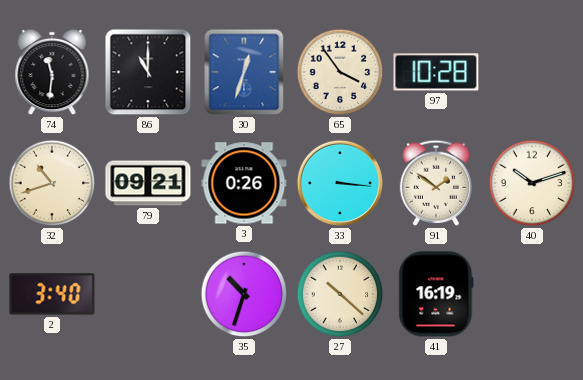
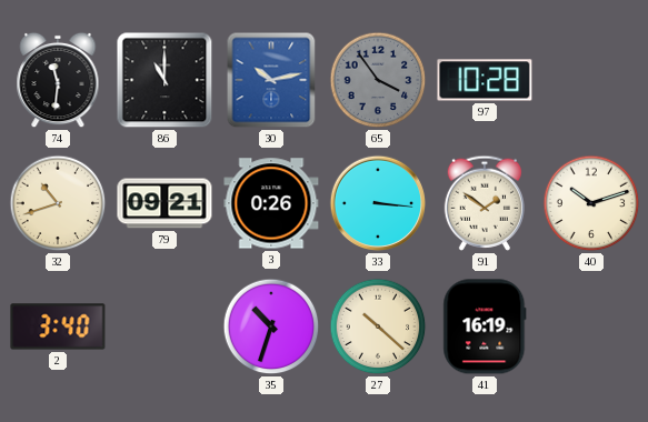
30: 12:33 -> 10:13 (271, 80)
65 dial: cream -> grey (378, 80)
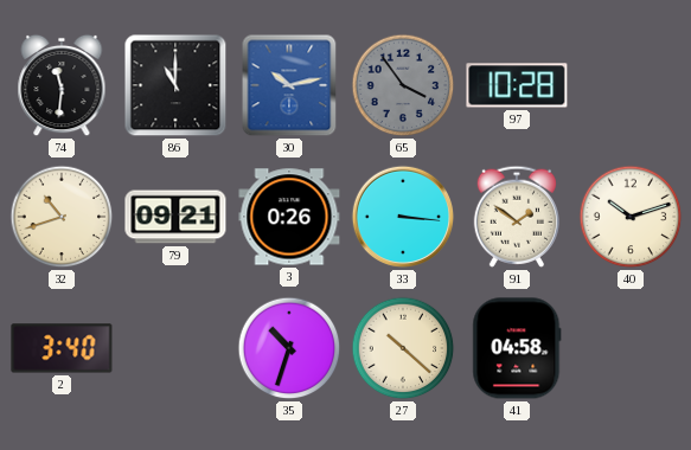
41: 16:19 -> 04:58 (517, 348)
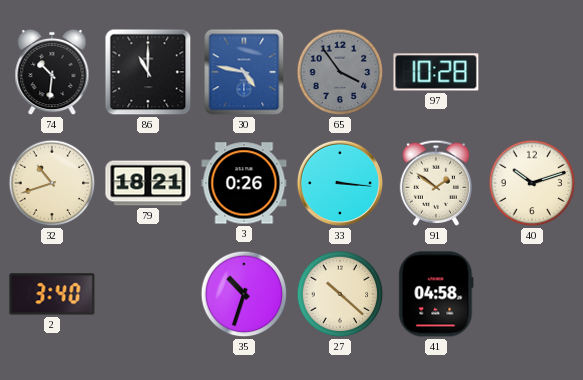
74: 11:31 -> 10:31 (52, 72)
30: 10:13 -> 4:47 (244, 72)
79: 09:21 -> 18:21 (148, 183)
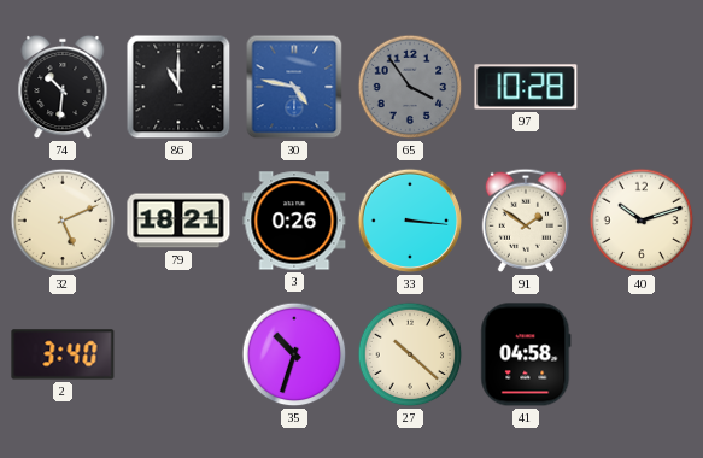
32: 10:42 -> 5:11 (63, 221)
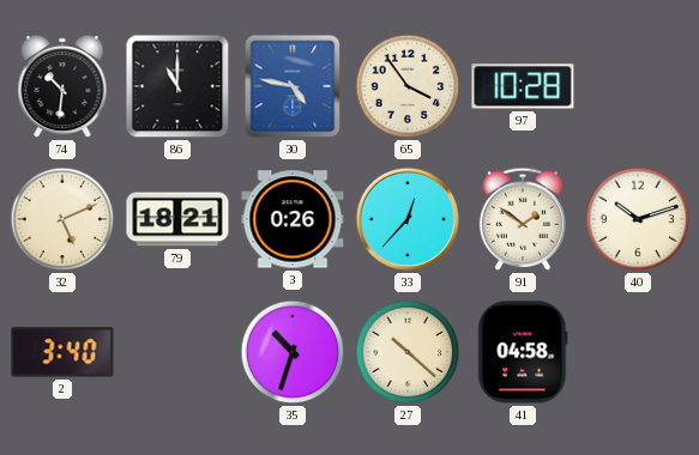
65 dial: grey -> cream (408, 86)
33: 3:16 -> 12:37 (408, 219)
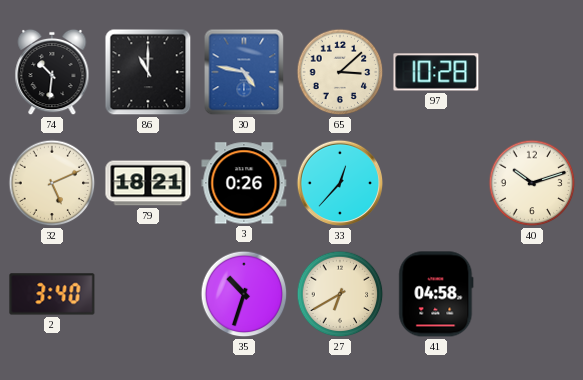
65: 3:54 -> 3:08 (340, 72)
91: 1:51 -> none (522, 219)
27: 10:22 -> 6:40 (340, 294)
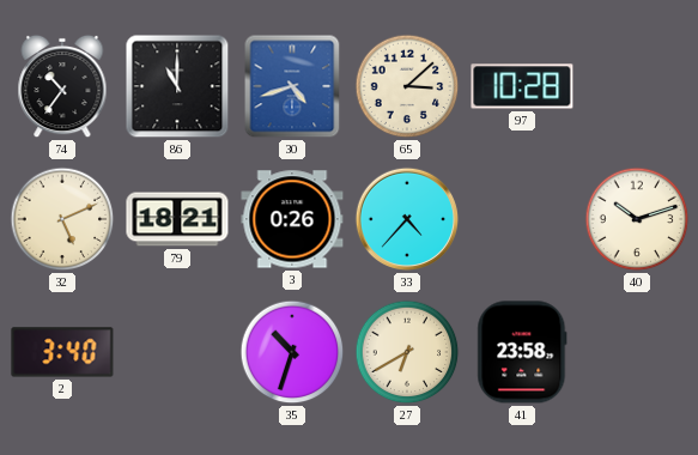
74: 10:31 -> 10:36 (62, 86)
30: 4:47 -> 4:42 (292, 86)
33: 12:37 -> 4:37 (407, 219)
41: 04:58 -> 23:58 (522, 352)
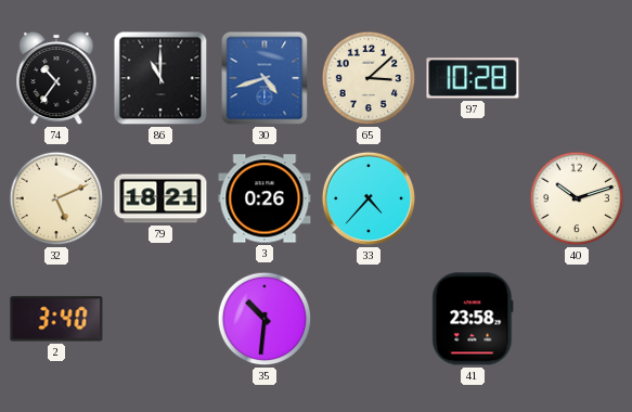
35: 10:33 -> 10:31 (265, 319)
27: 6:40 -> none (407, 352)
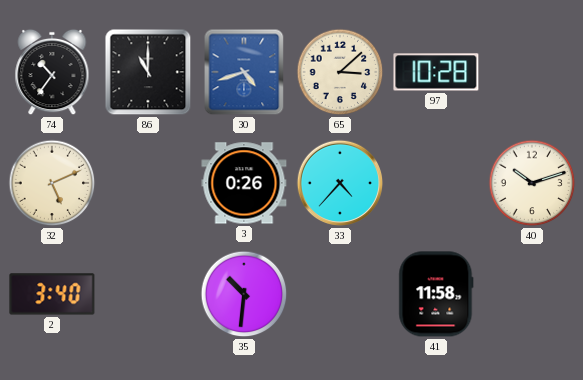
79: 18:21 -> none (160, 198)
41: 23:58 -> 11:58 (436, 294)
